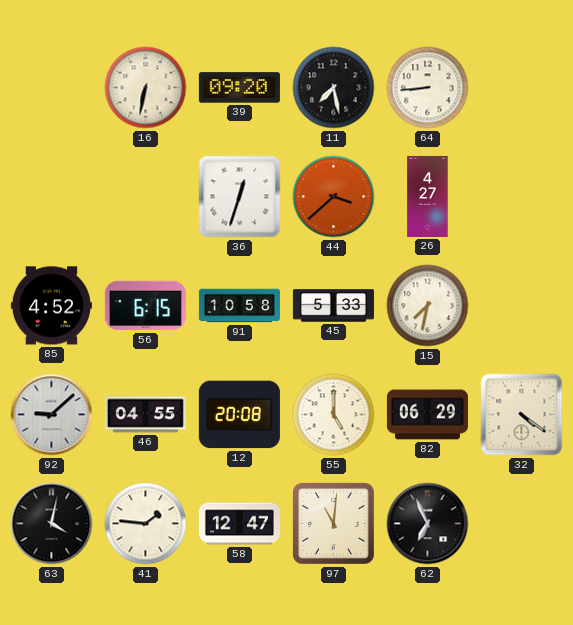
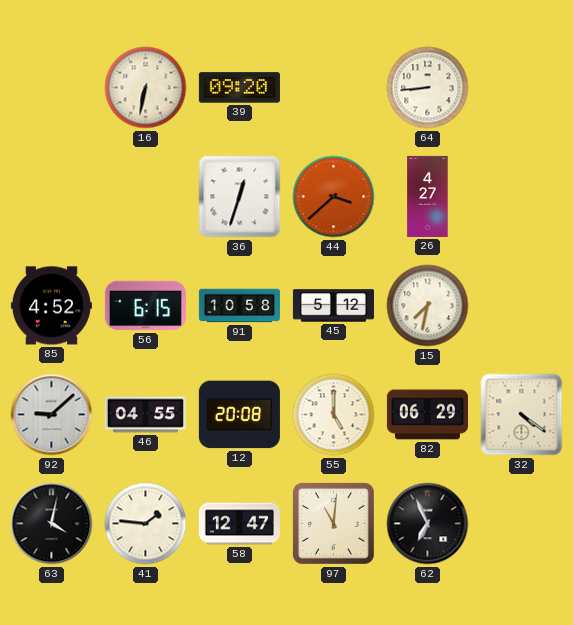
11: 7:28 -> none (334, 88)
45: 5:33 -> 5:12 (333, 306)
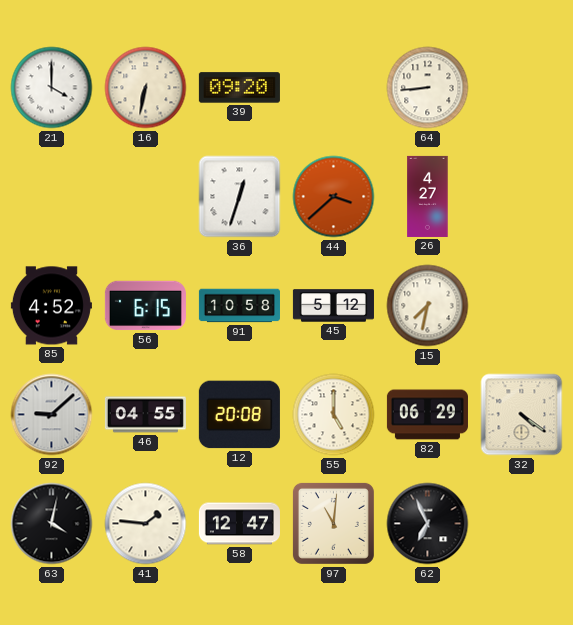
21: none -> 4:00 (52, 88)
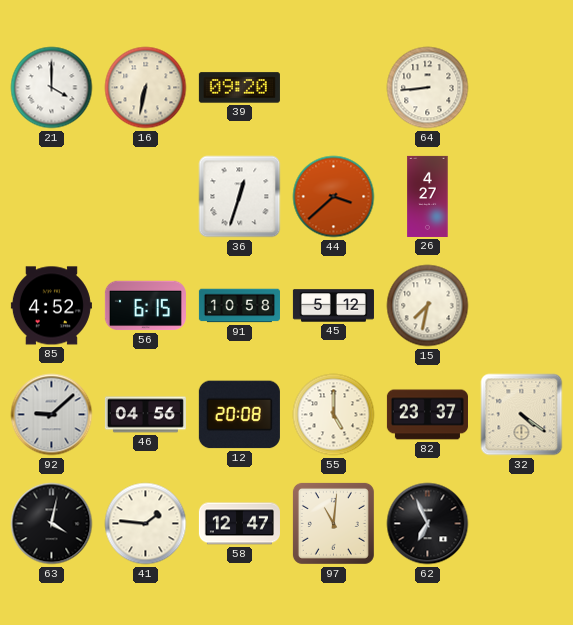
46: 04:55 -> 04:56 (145, 415)
82: 06:29 -> 23:37 (427, 415)
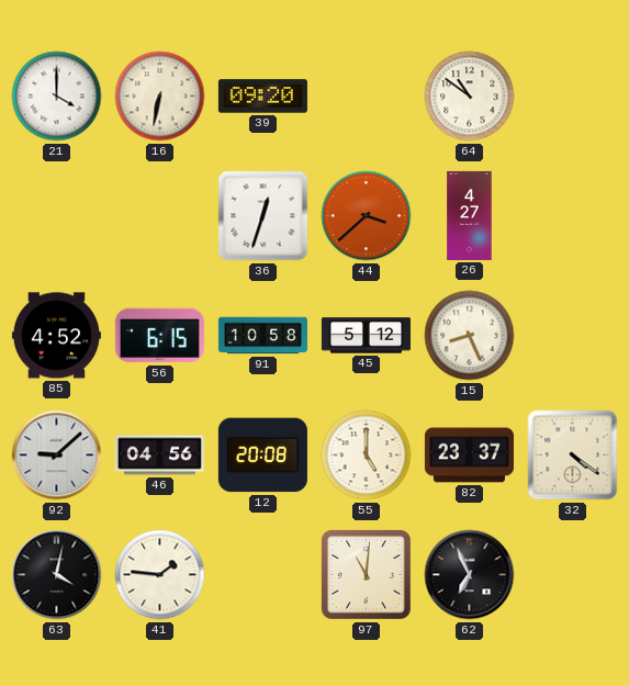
64: 8:44 -> 10:51 (470, 97)
15: 7:32 -> 8:26 (470, 336)
58: 12:47 -> none (239, 524)
